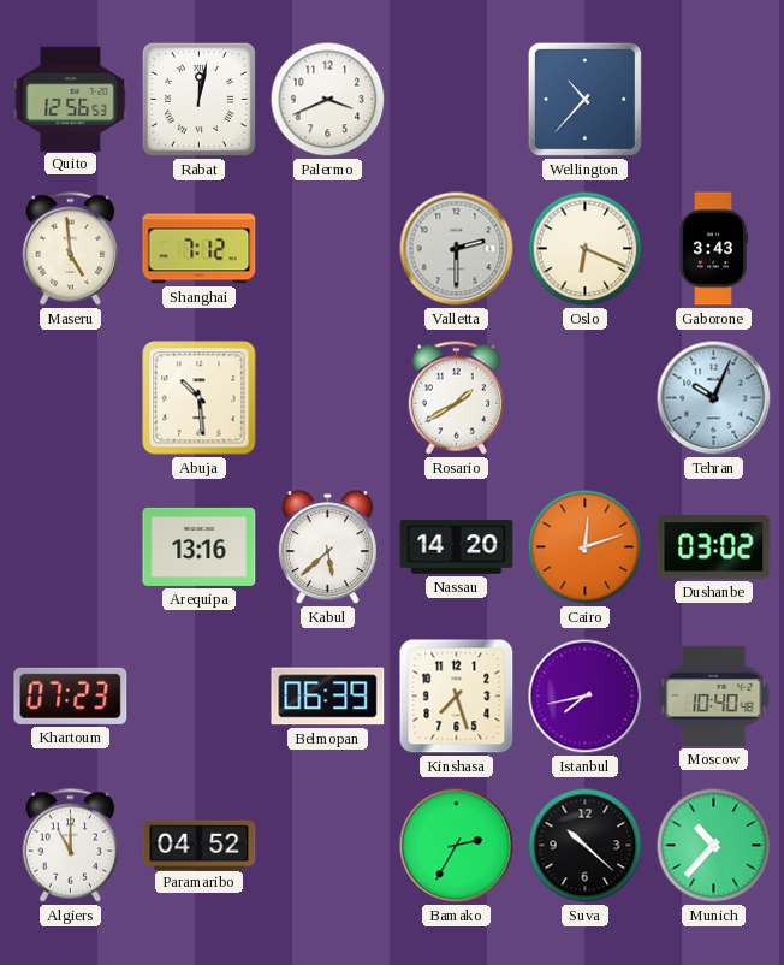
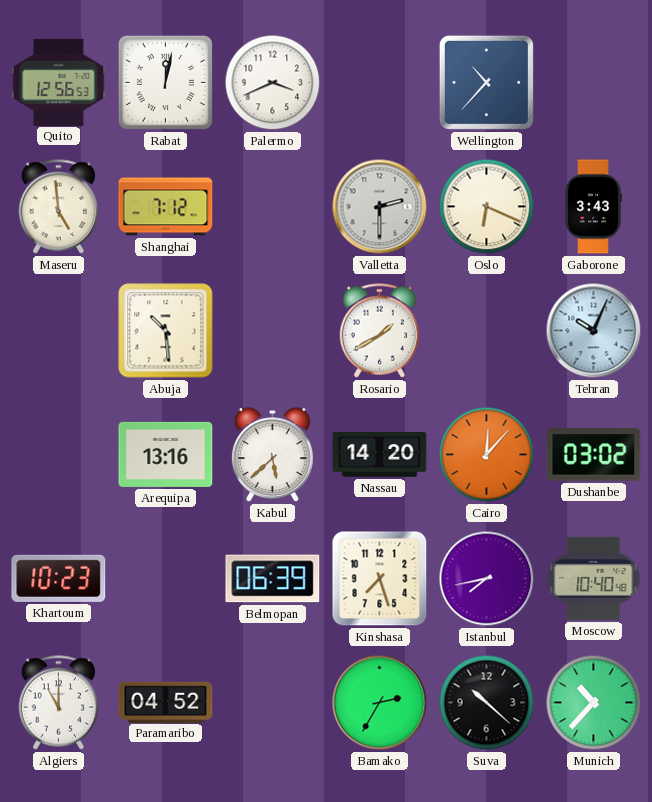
Cairo: 12:12 -> 12:07 (487, 455)
Khartoum: 07:23 -> 10:23 (59, 578)
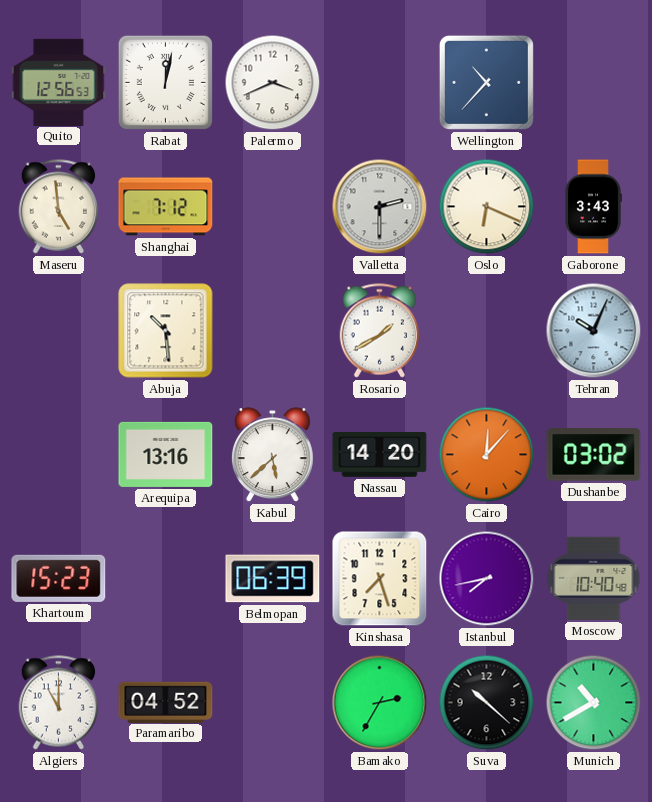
Khartoum: 10:23 -> 15:23 (59, 578)
Munich: 10:37 -> 10:40 (594, 703)
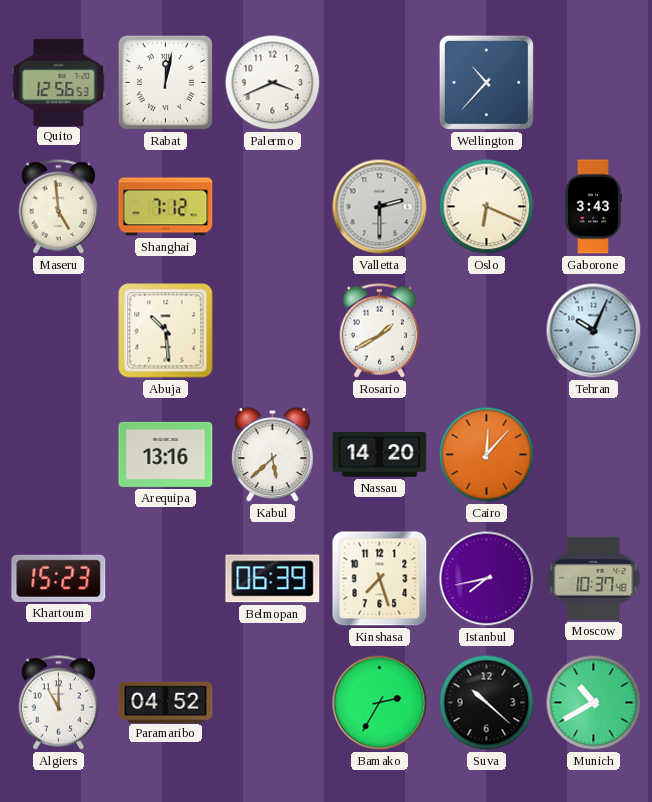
Dushanbe: 03:02 -> none (594, 455)
Moscow: 10:40 -> 10:37 (594, 578)
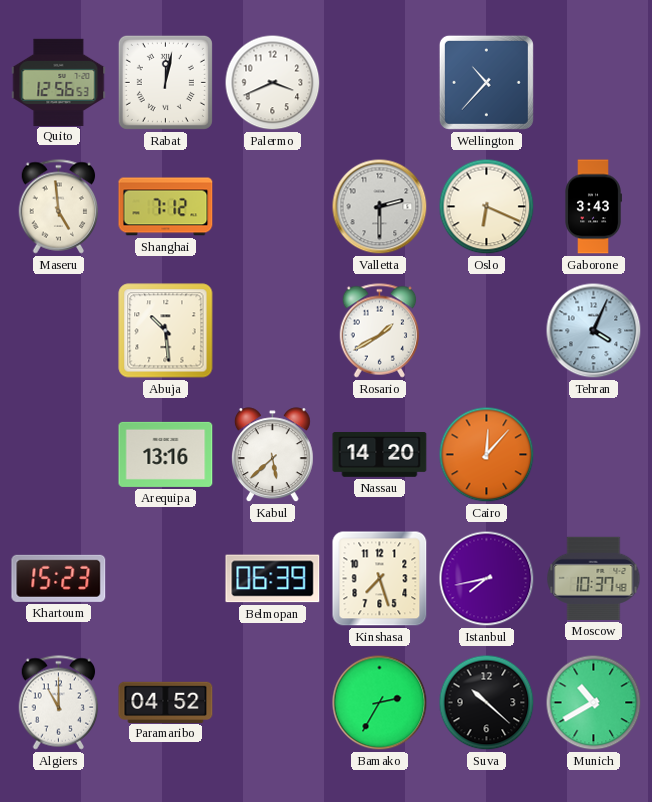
Tehran: 10:04 -> 4:04 (594, 331)
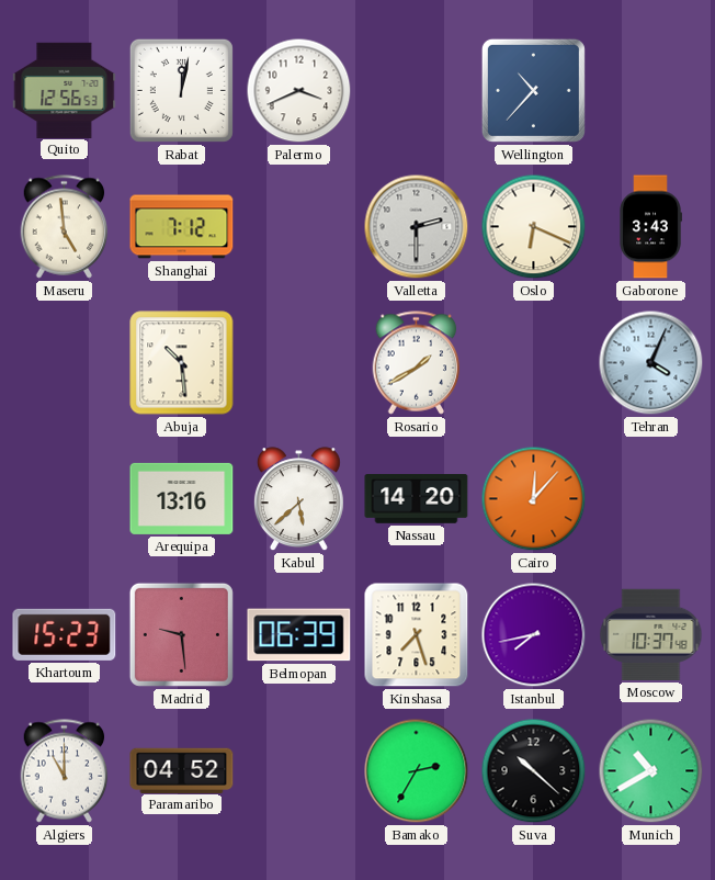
Madrid: none -> 9:29 (181, 634)
